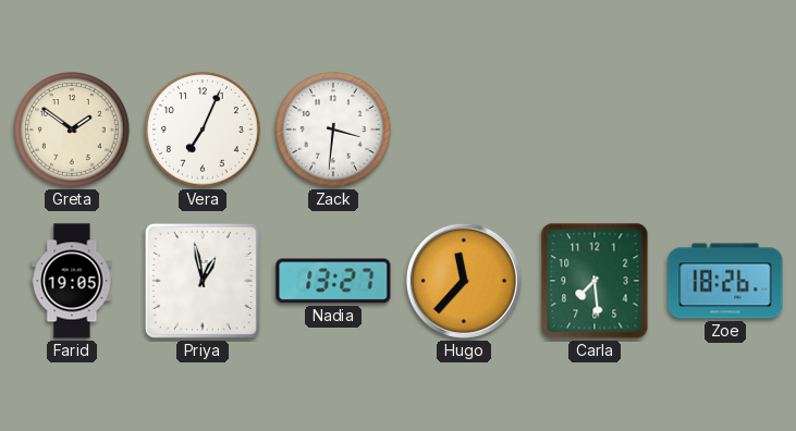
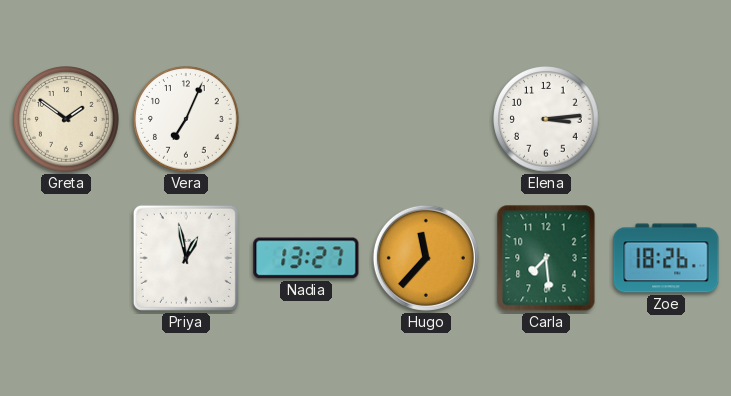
Zack: 3:31 -> none (333, 130)
Elena: none -> 3:14 (546, 119)
Farid: 19:05 -> none (72, 281)
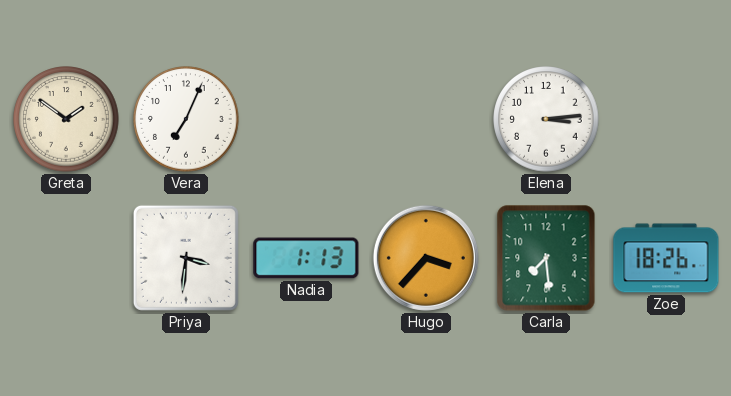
Priya: 12:58 -> 3:31 (186, 258)
Nadia: 13:27 -> 1:13 (306, 258)
Hugo: 11:37 -> 3:37 (426, 258)
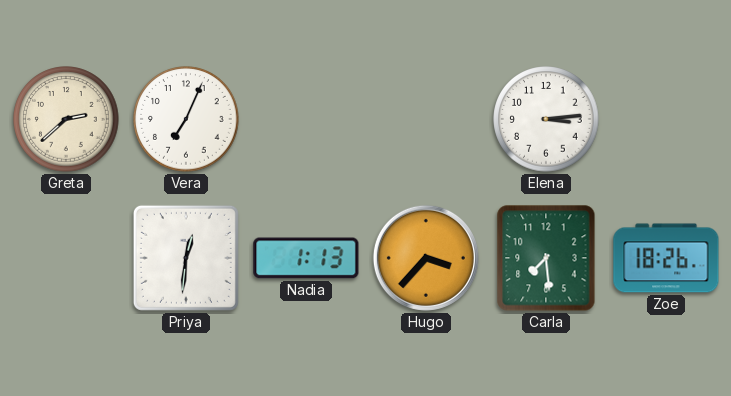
Greta: 1:51 -> 2:38 (66, 119)
Priya: 3:31 -> 12:31 (186, 258)
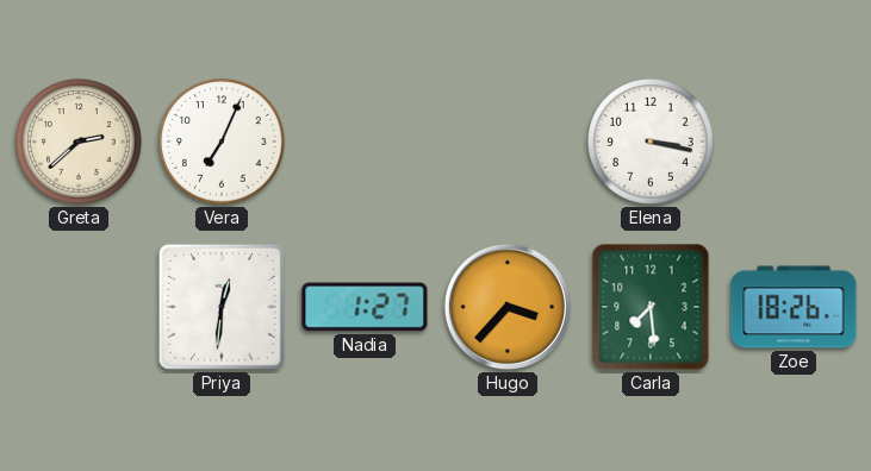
Elena: 3:14 -> 3:17 (651, 142)
Nadia: 1:13 -> 1:27 (365, 307)
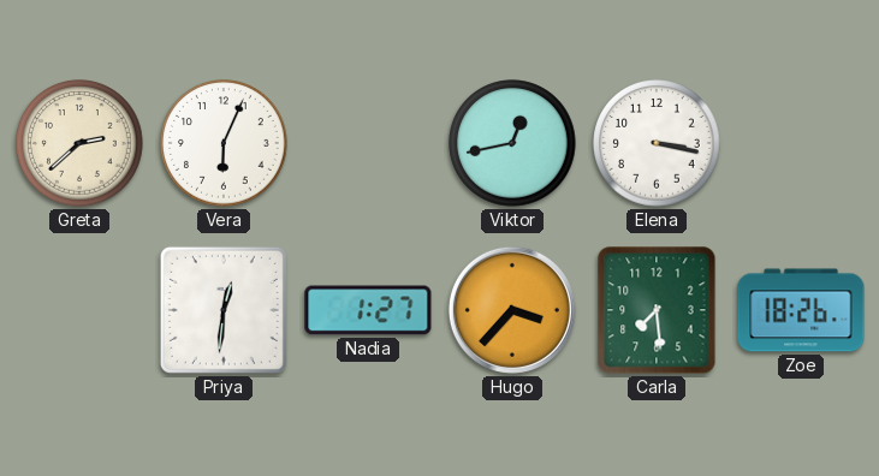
Vera: 7:04 -> 6:04 (224, 143)
Viktor: none -> 12:43 (512, 143)
